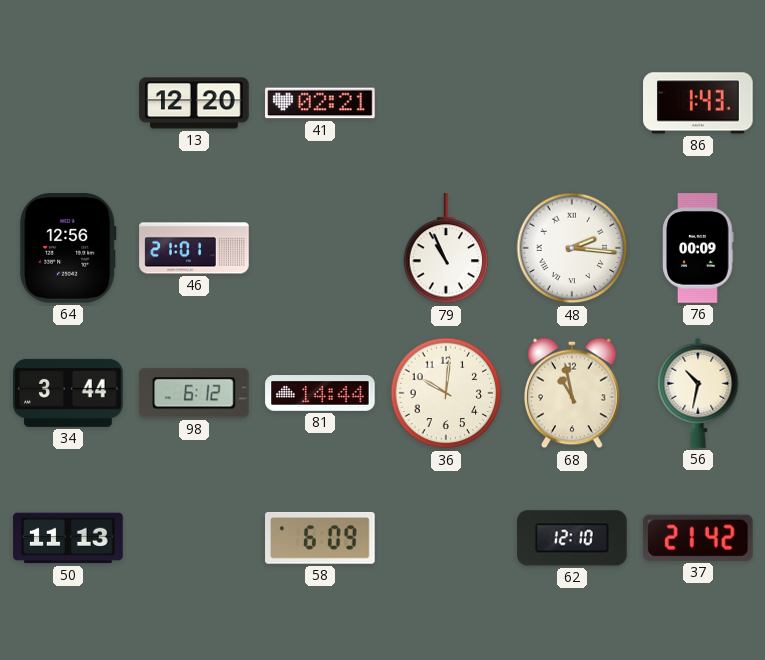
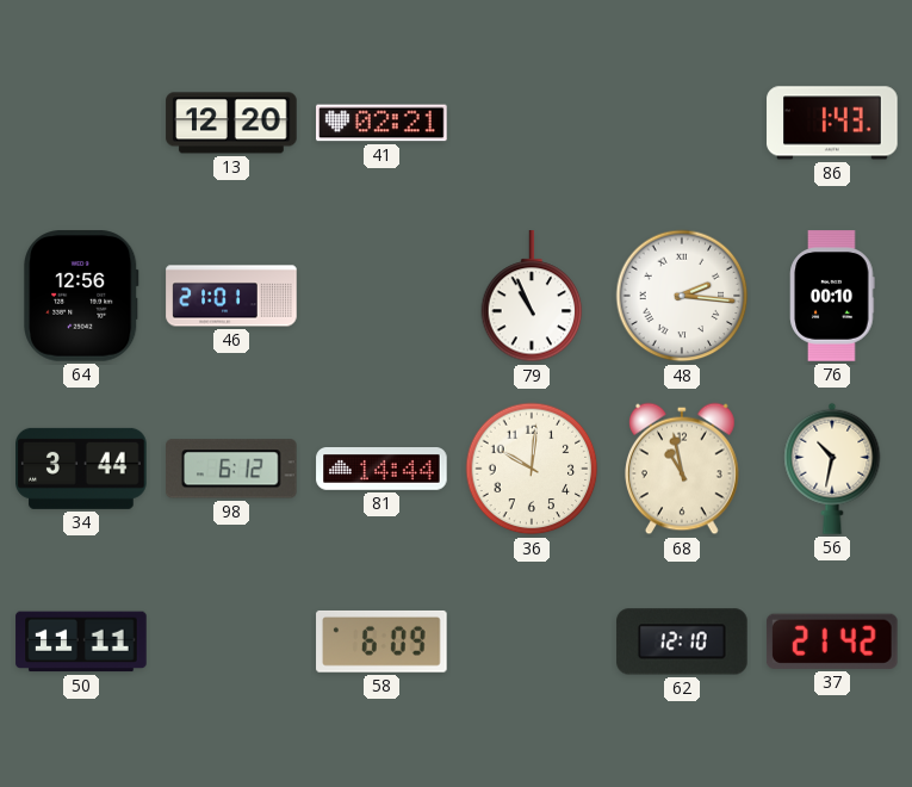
76: 00:09 -> 00:10 (832, 296)
50: 11:13 -> 11:11 (81, 642)
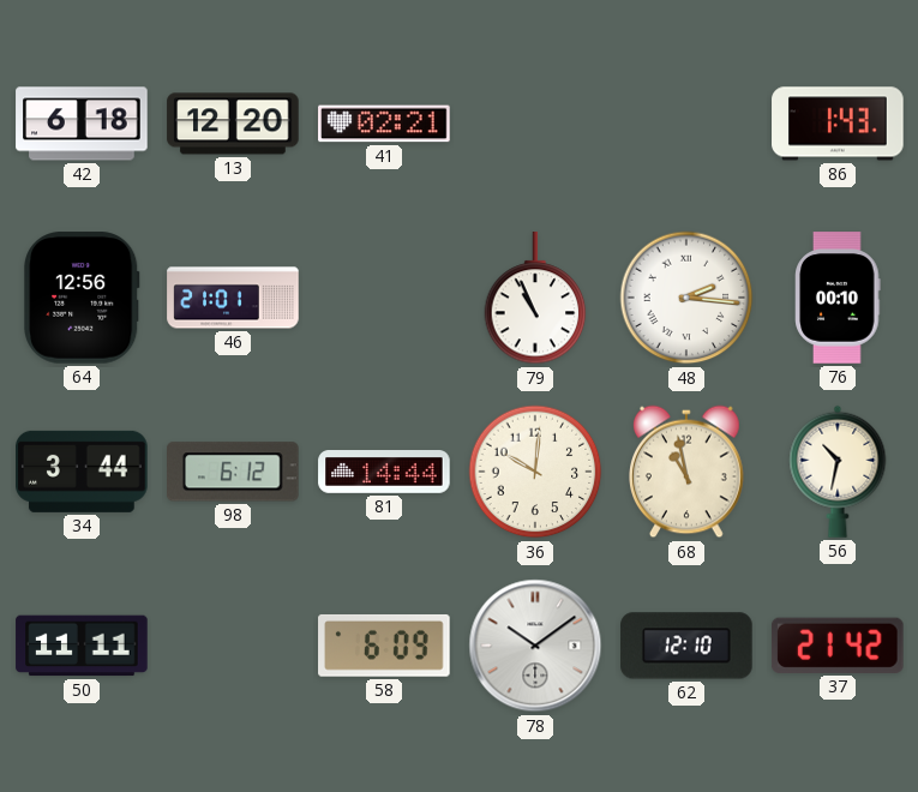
42: none -> 6:18 (82, 124)
78: none -> 10:09 (535, 646)
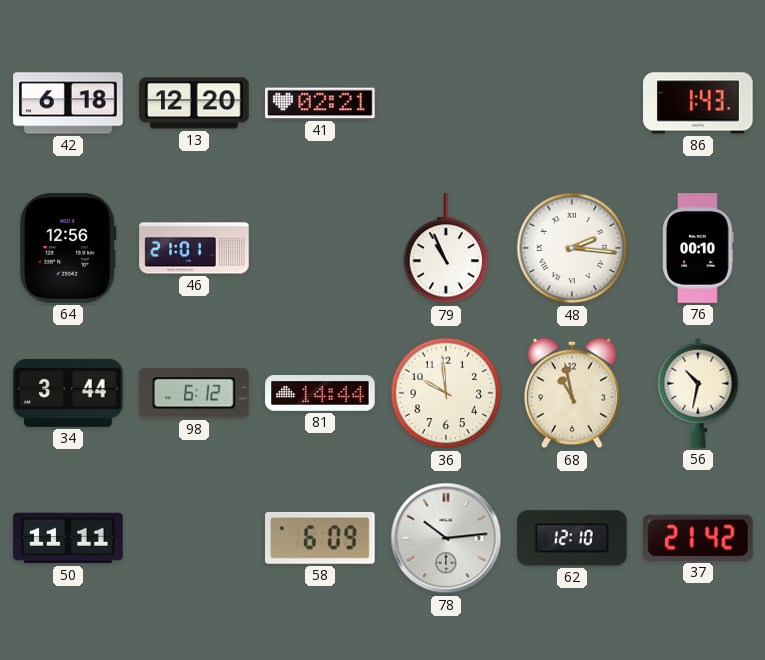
36: 10:01 -> 9:59 (446, 393)
78: 10:09 -> 10:14 (446, 538)
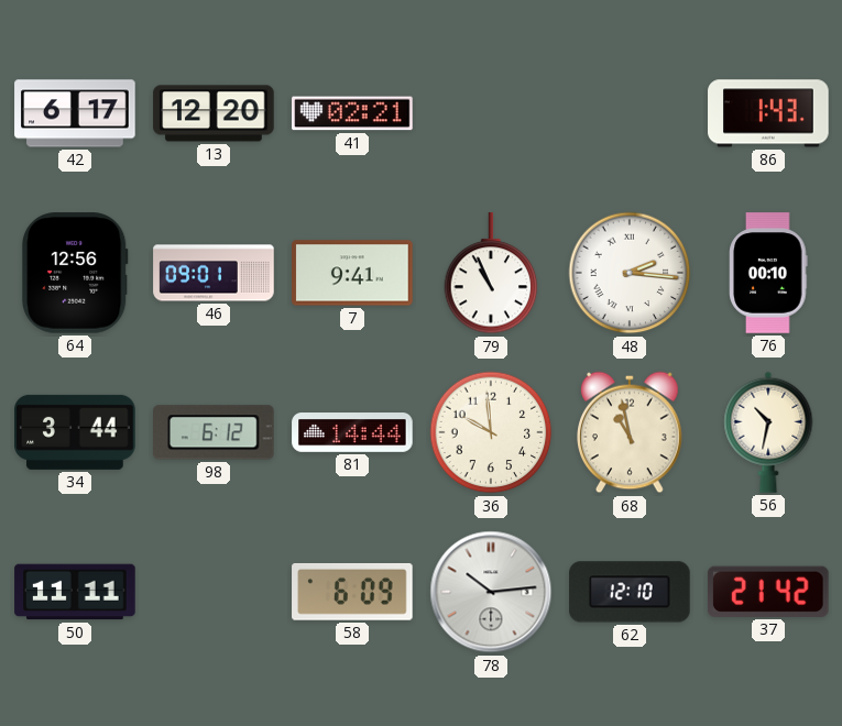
42: 6:18 -> 6:17 (75, 113)
46: 21:01 -> 09:01 (214, 273)
7: none -> 9:41 (352, 273)
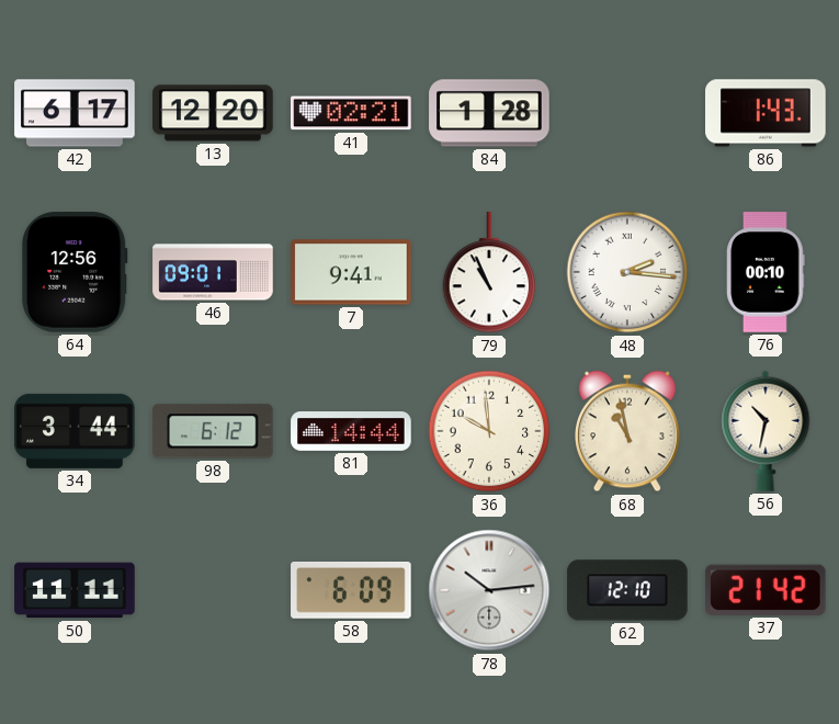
84: none -> 1:28 (489, 113)
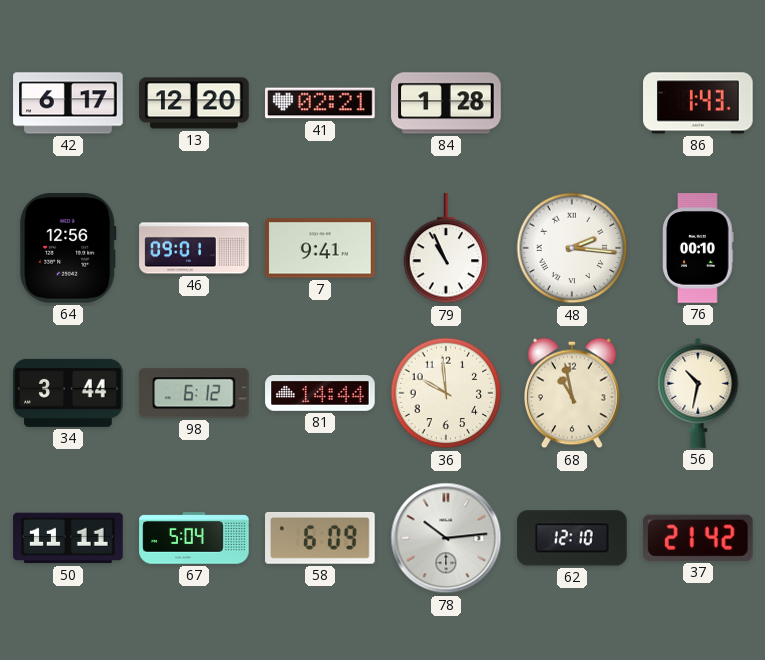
67: none -> 5:04 (194, 538)
